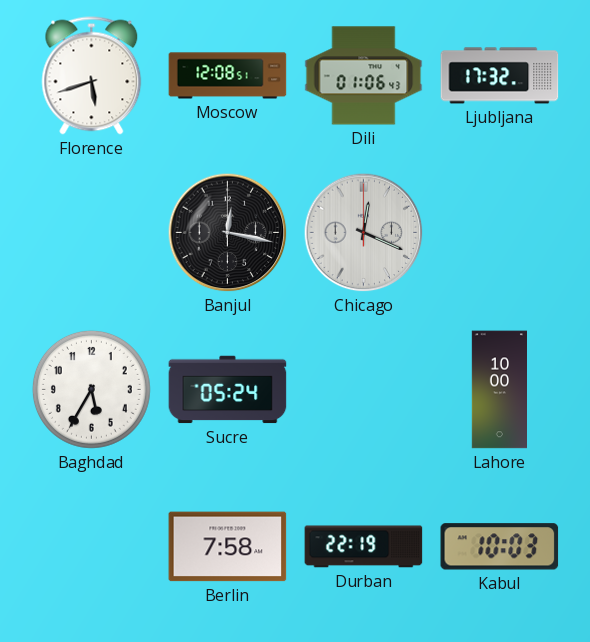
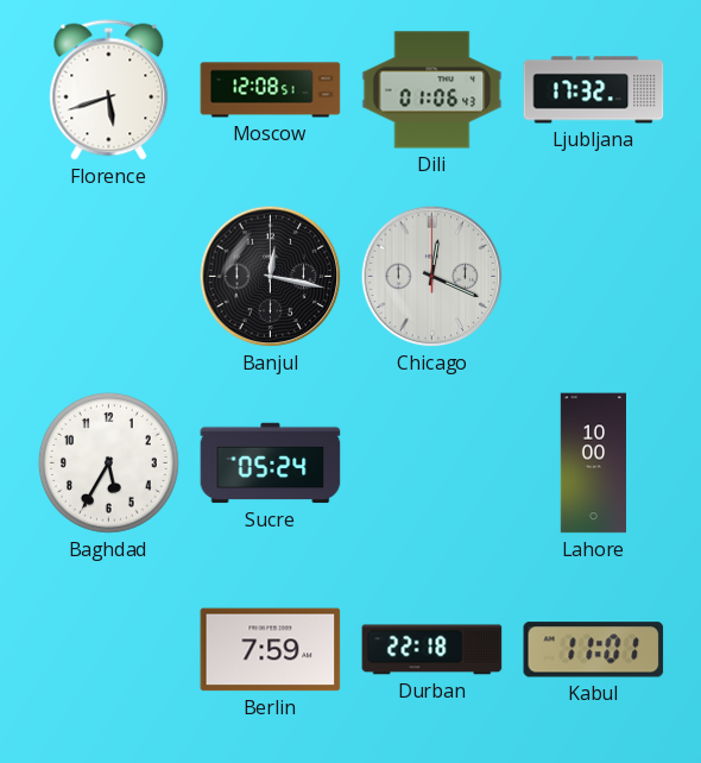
Berlin: 7:58 -> 7:59 (271, 650)
Durban: 22:19 -> 22:18 (432, 650)
Kabul: 10:03 -> 11:01 (594, 650)
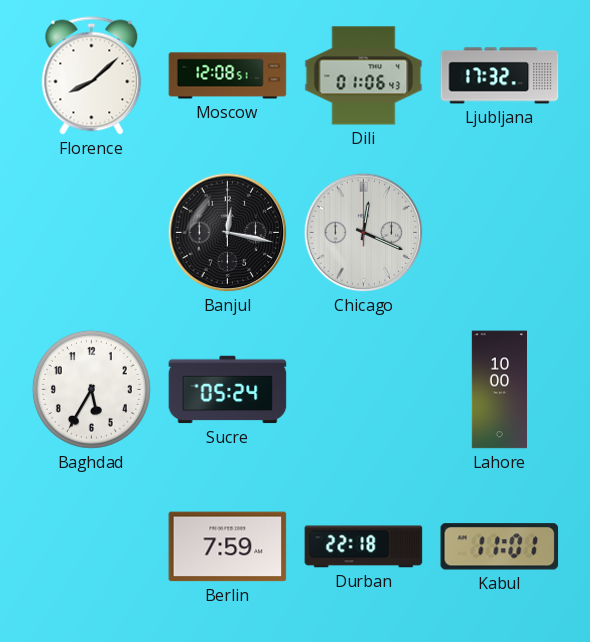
Florence: 5:42 -> 8:08 (92, 76)
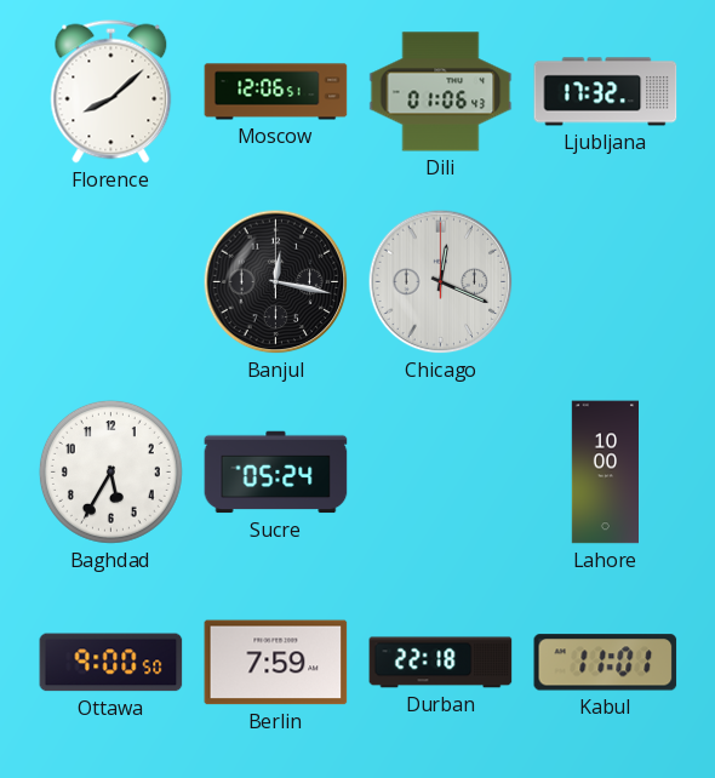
Moscow: 12:08 -> 12:06 (276, 92)
Ottawa: none -> 9:00 (111, 663)
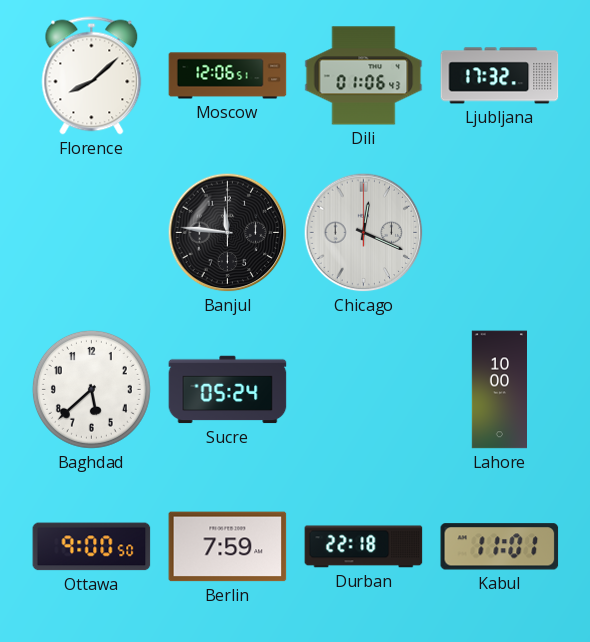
Banjul: 12:17 -> 11:46 (228, 233)
Baghdad: 5:35 -> 5:38 (91, 389)
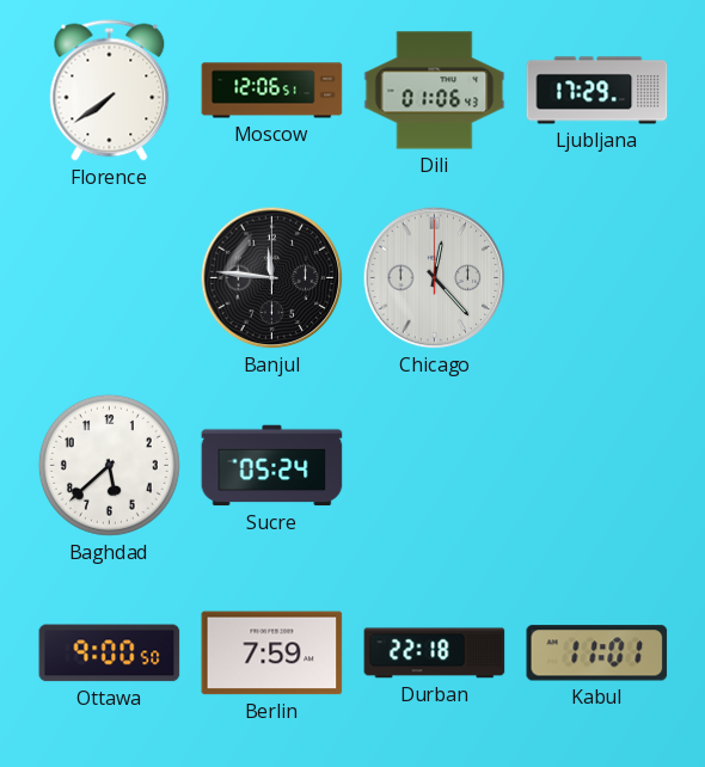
Florence: 8:08 -> 7:39 (110, 91)
Ljubljana: 17:32 -> 17:29 (597, 91)
Chicago: 12:19 -> 12:23 (435, 278)
Lahore: 10:00 -> none (499, 390)
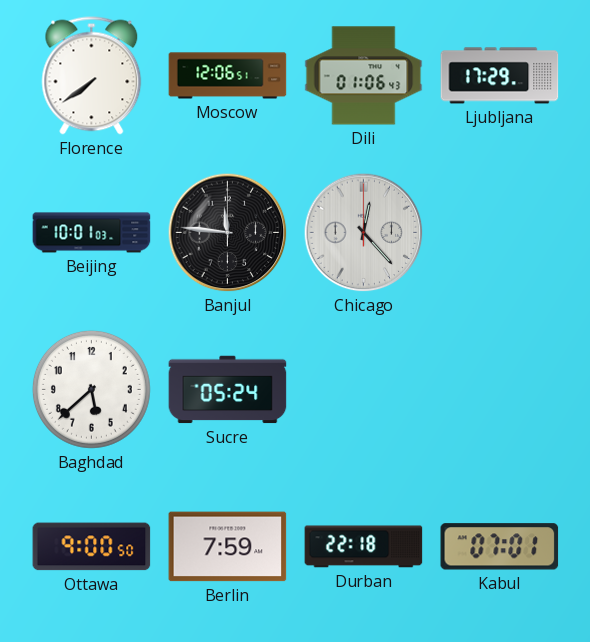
Beijing: none -> 10:01 (92, 233)
Kabul: 11:01 -> 07:01 (500, 547)
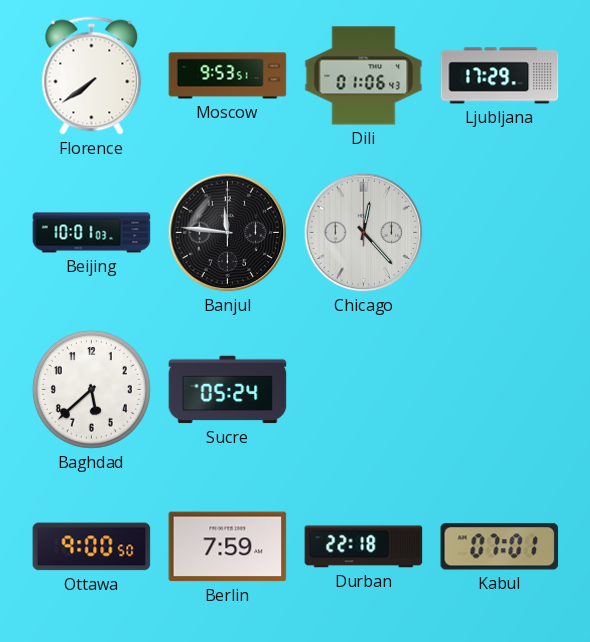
Moscow: 12:06 -> 9:53 (228, 76)
